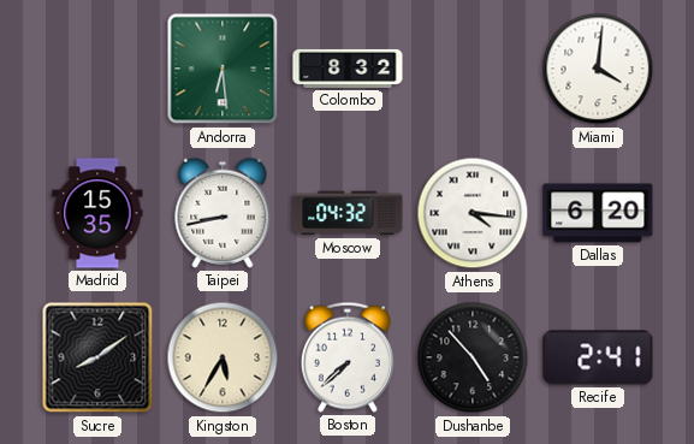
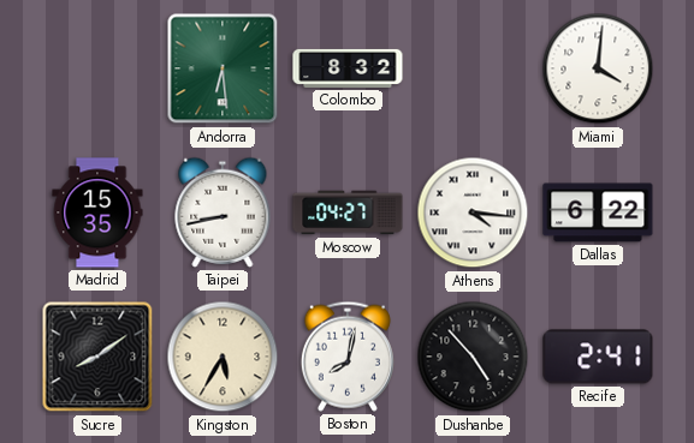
Moscow: 04:32 -> 04:27 (348, 212)
Dallas: 6:20 -> 6:22 (598, 212)
Boston: 7:38 -> 8:02 (348, 357)
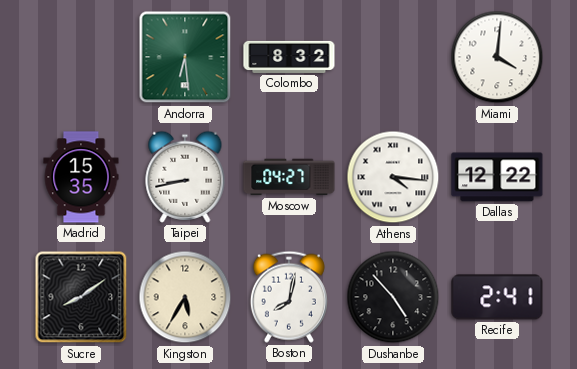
Dallas: 6:22 -> 12:22 (497, 177)
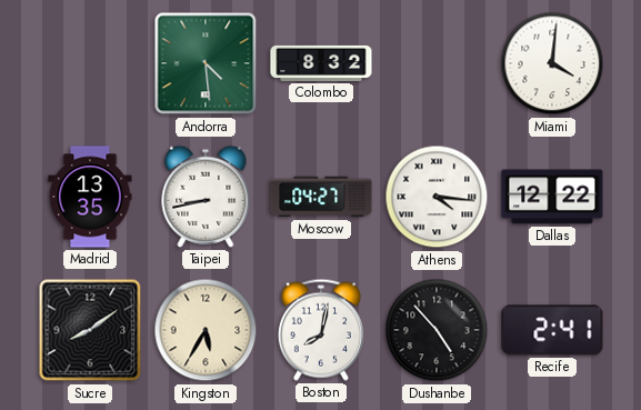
Andorra: 6:29 -> 4:29 (206, 63)
Madrid: 15:35 -> 13:35 (90, 197)
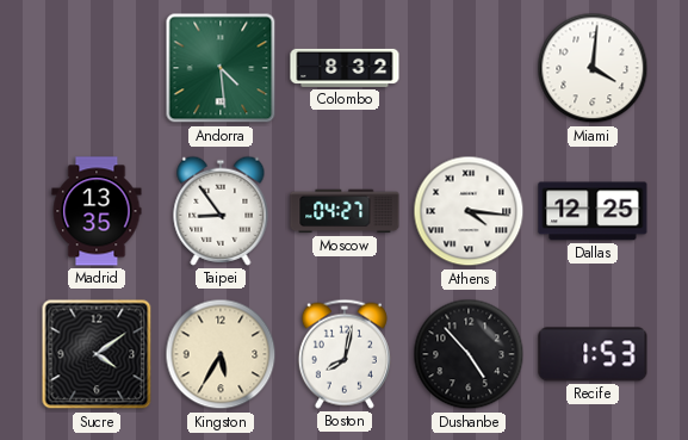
Taipei: 8:43 -> 8:54 (221, 211)
Dallas: 12:22 -> 12:25 (593, 211)
Sucre: 8:09 -> 4:09 (97, 354)
Recife: 2:41 -> 1:53 (593, 354)
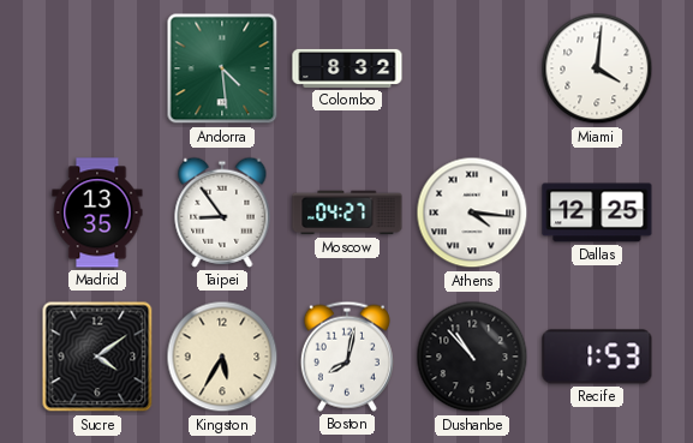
Dushanbe: 4:53 -> 10:53 (472, 357)
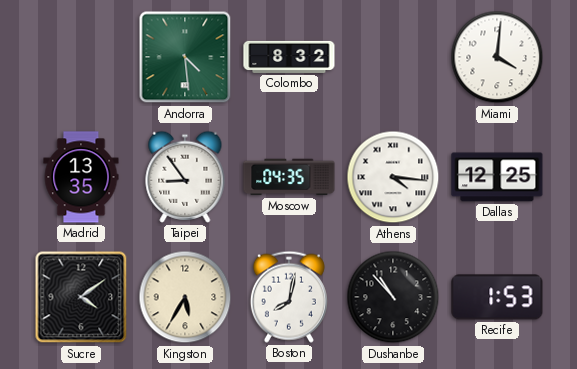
Moscow: 04:27 -> 04:35 (289, 177)
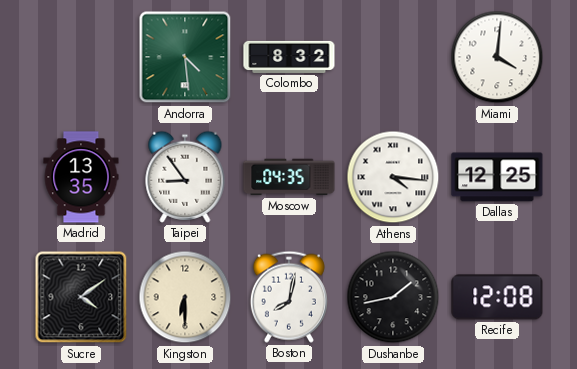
Kingston: 5:35 -> 6:30 (185, 297)
Dushanbe: 10:53 -> 1:43 (393, 297)
Recife: 1:53 -> 12:08 (497, 297)
